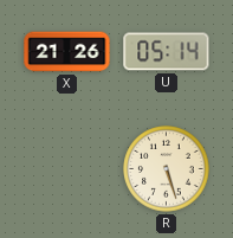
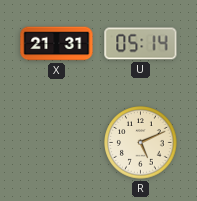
X: 21:26 -> 21:31 (57, 44)
R: 5:27 -> 5:11 (141, 143)
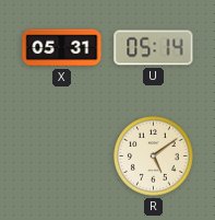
X: 21:31 -> 05:31 (62, 48)
R: 5:11 -> 5:09 (154, 157)
